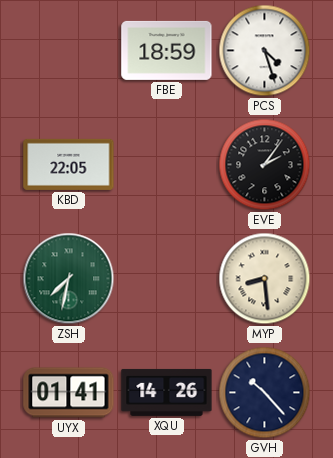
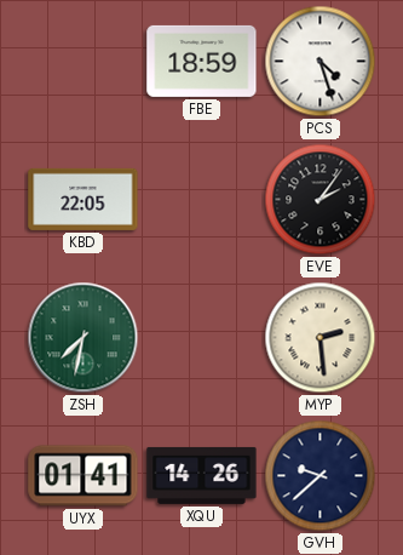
MYP: 8:29 -> 2:29 (321, 338)
GVH: 10:23 -> 9:38 (321, 476)
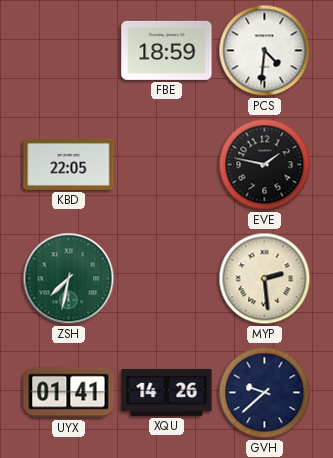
PCS: 4:27 -> 4:31 (265, 51)
EVE: 2:06 -> 1:47 (265, 165)
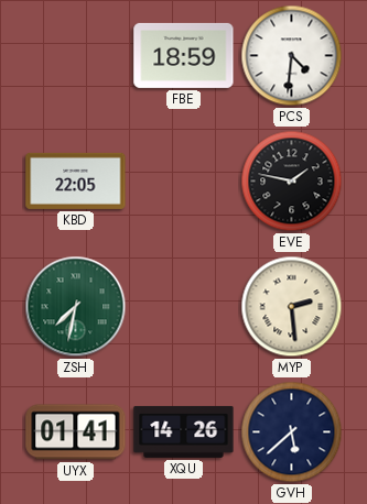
GVH: 9:38 -> 5:38 (292, 432)
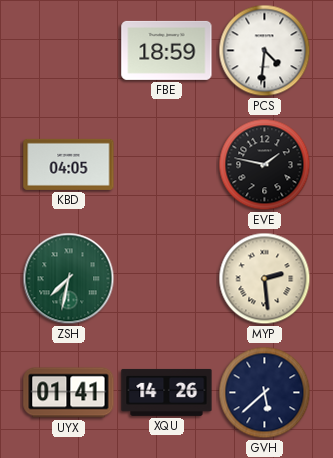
KBD: 22:05 -> 04:05 (69, 164)
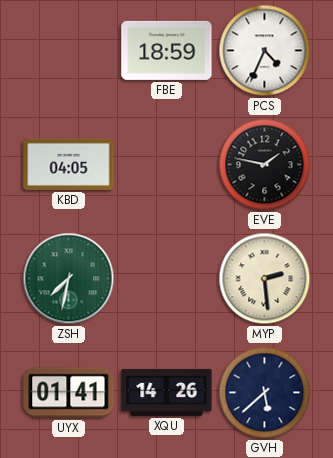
PCS: 4:31 -> 4:34 (265, 51)
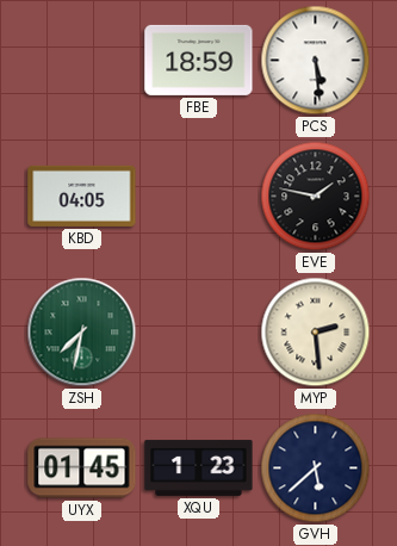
PCS: 4:34 -> 5:29 (316, 61)
UYX: 01:41 -> 01:45 (82, 469)
XQU: 14:26 -> 1:23 (199, 467)
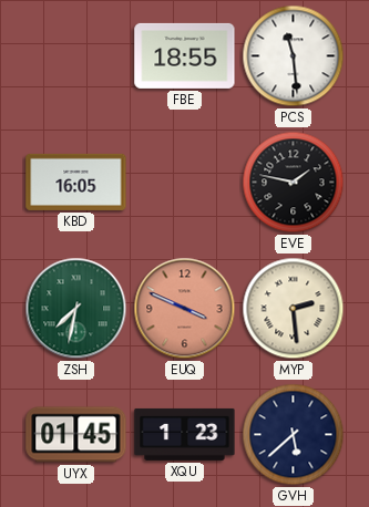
FBE: 18:59 -> 18:55 (185, 55)
PCS: 5:29 -> 11:29 (294, 56)
KBD: 04:05 -> 16:05 (76, 182)
EUQ: none -> 3:49 (185, 309)
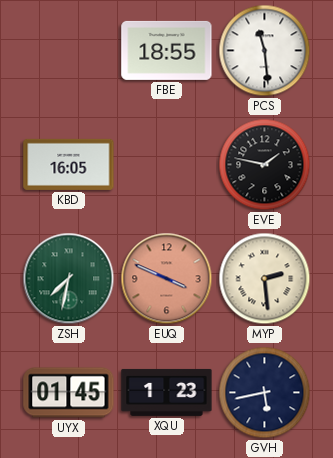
GVH: 5:38 -> 5:43 (265, 393)
